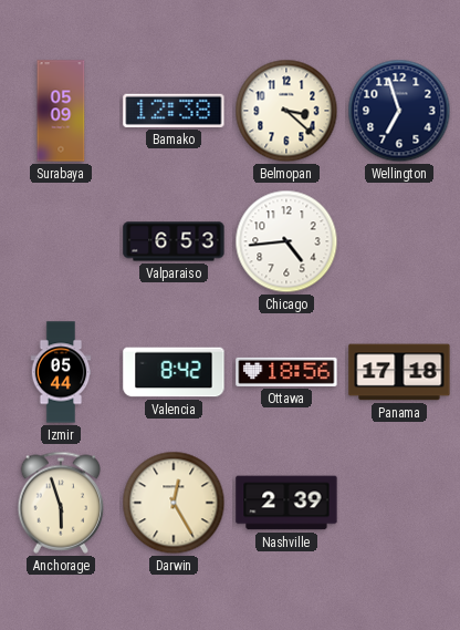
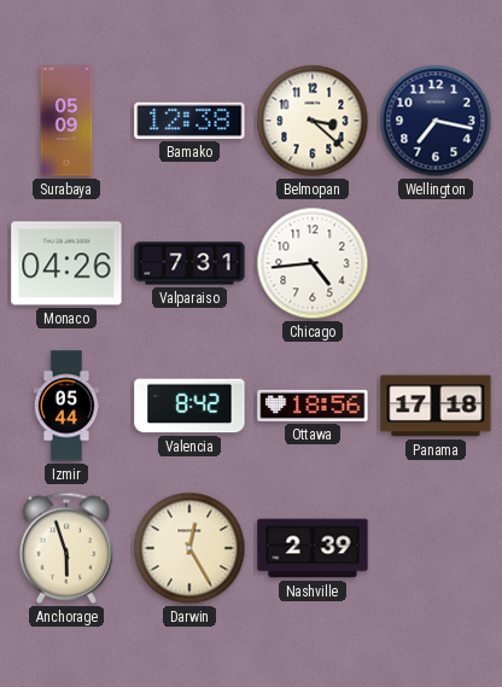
Wellington: 6:57 -> 7:17 (436, 121)
Monaco: none -> 04:26 (66, 263)
Valparaiso: 6:53 -> 7:31 (189, 263)
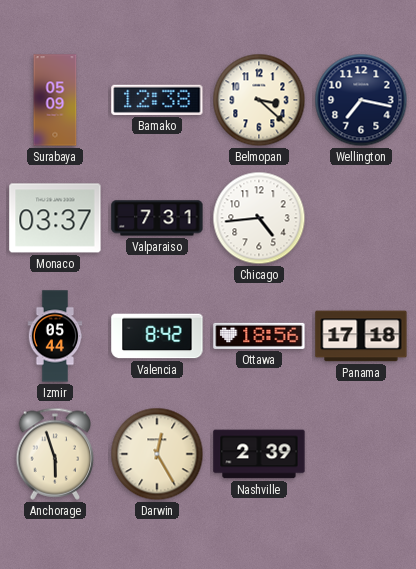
Monaco: 04:26 -> 03:37 (55, 218)
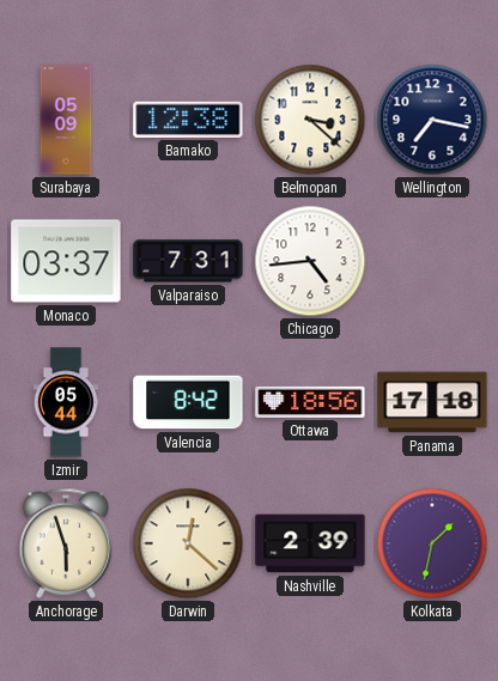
Darwin: 12:25 -> 12:22 (188, 543)
Kolkata: none -> 1:32 (432, 543)
